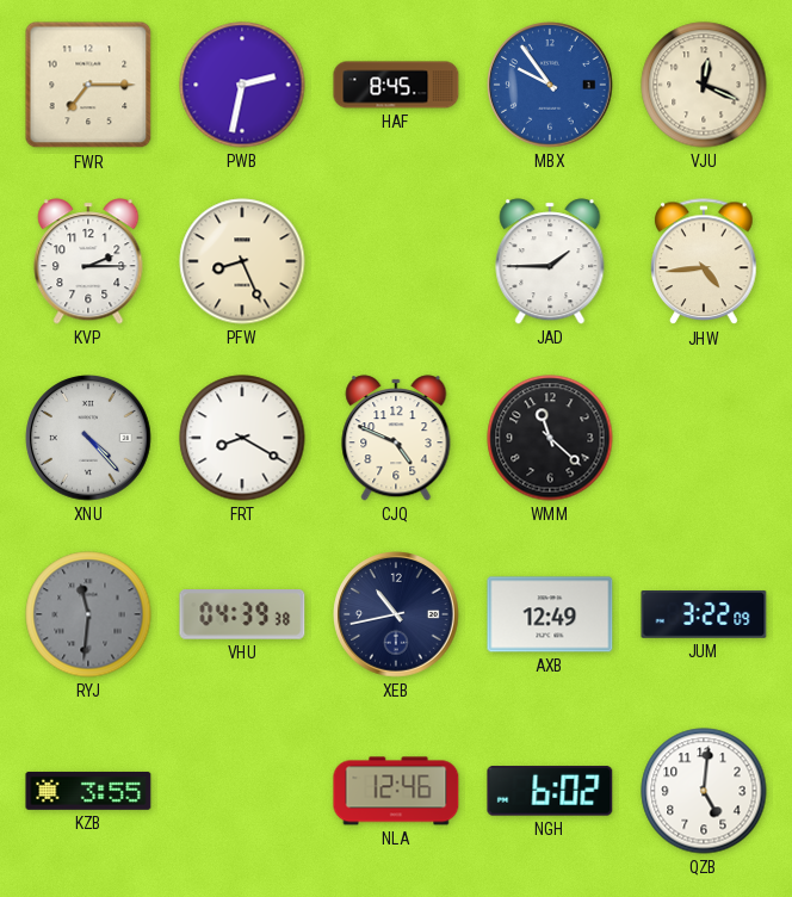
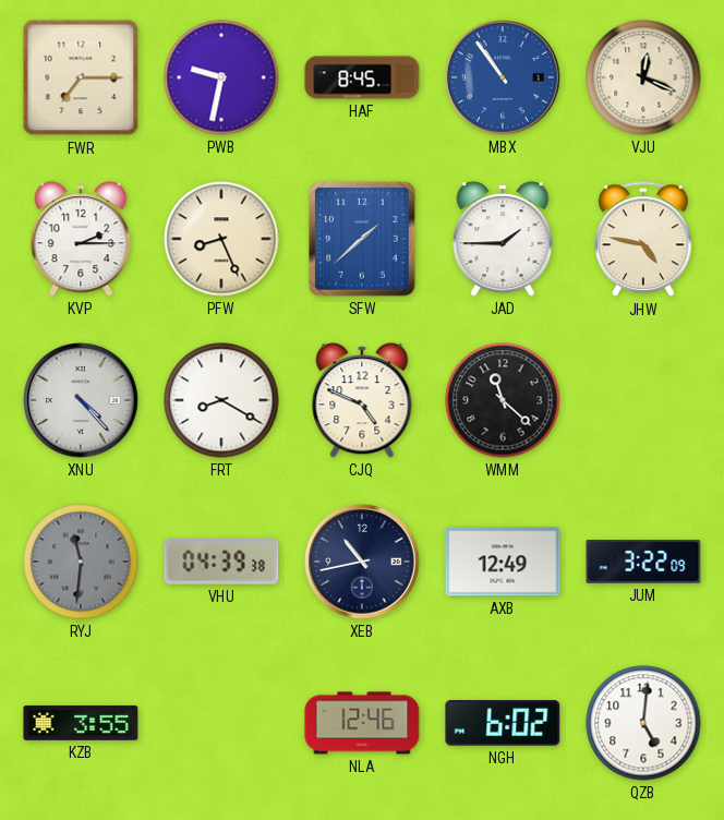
PWB: 2:32 -> 9:32 (221, 77)
MBX: 9:54 -> 10:54 (503, 77)
SFW: none -> 1:38 (362, 239)
JHW: 4:44 -> 4:47 (643, 240)
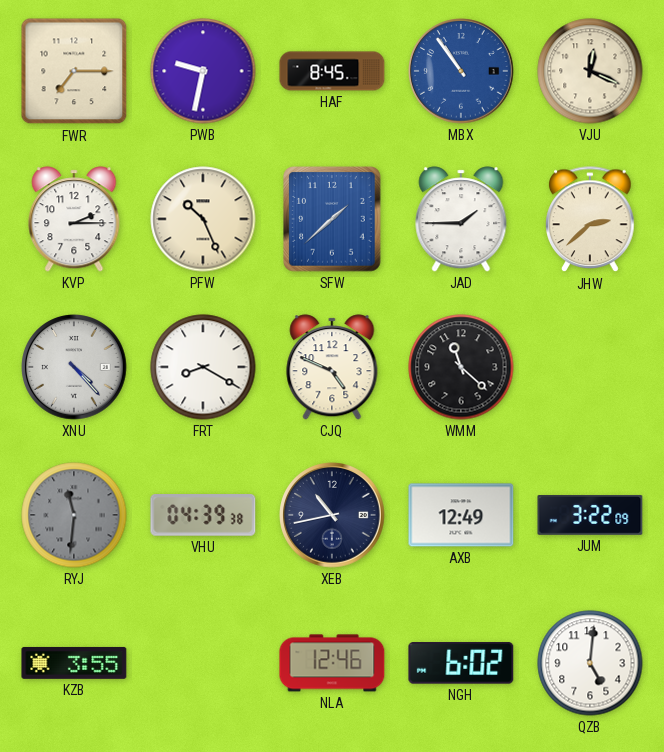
PFW: 8:26 -> 10:26 (203, 219)
JHW: 4:47 -> 2:38 (590, 220)
